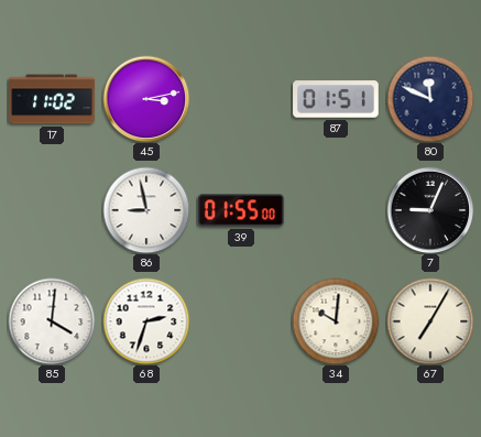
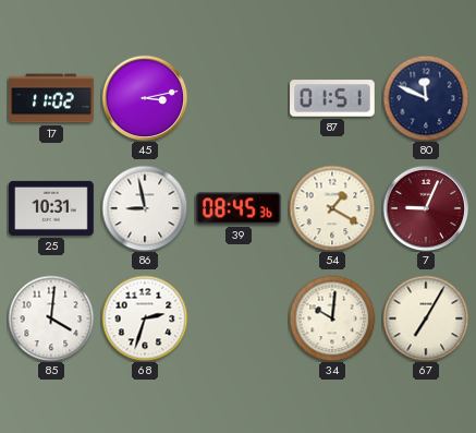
25: none -> 10:31 (51, 208)
39: 01:55 -> 08:45 (240, 208)
54: none -> 1:20 (332, 208)
7 dial: black -> burgundy (426, 208)
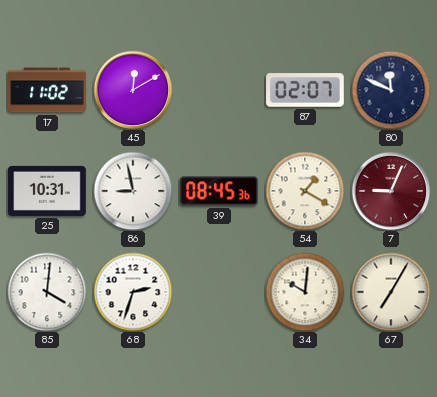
45: 3:13 -> 12:10 (133, 90)
87: 01:51 -> 02:07 (305, 90)
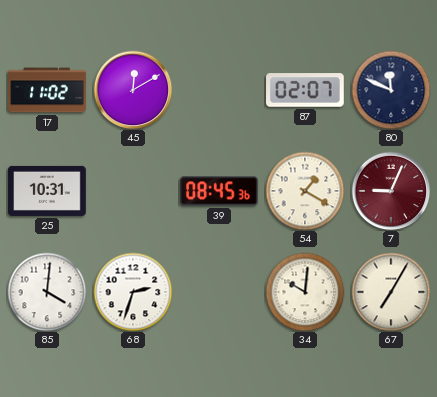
86: 8:58 -> none (133, 191)
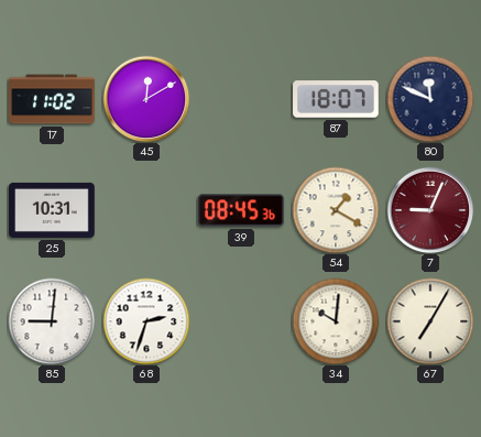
87: 02:07 -> 18:07 (336, 99)
85: 4:01 -> 9:01 (52, 321)
